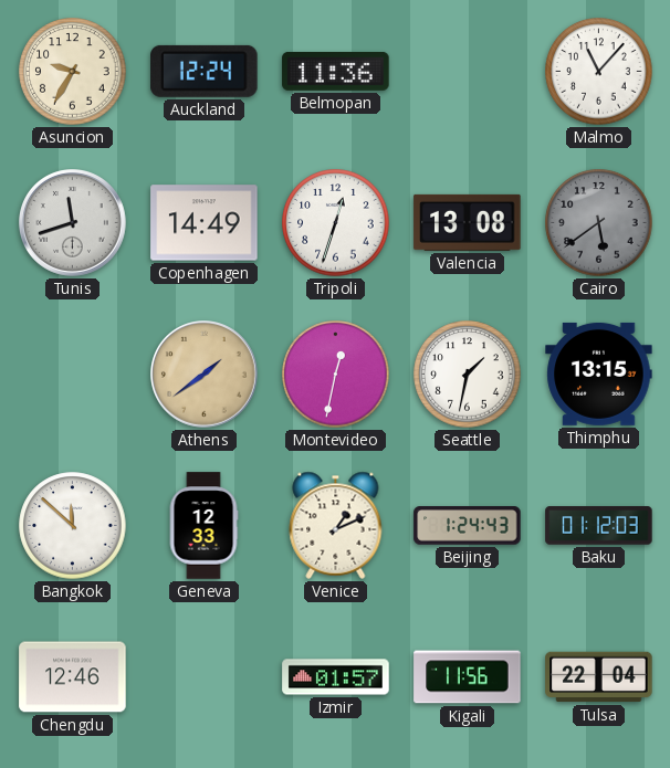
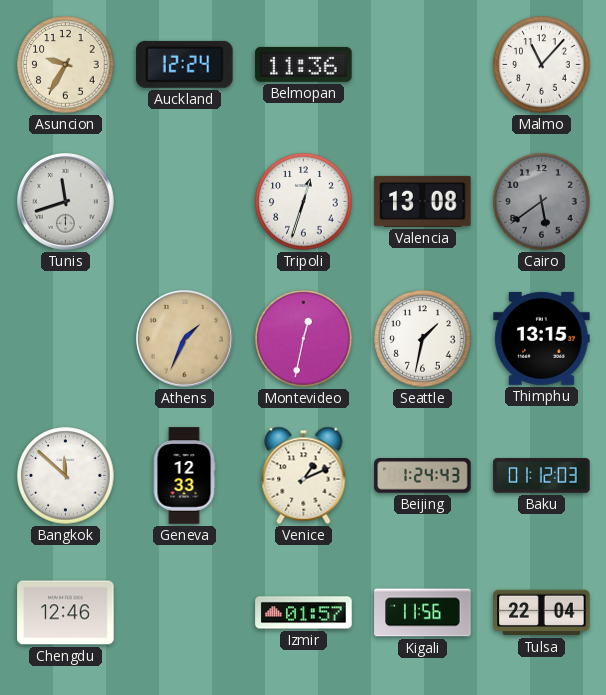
Copenhagen: 14:49 -> none (205, 223)
Athens: 1:39 -> 1:34 (185, 339)
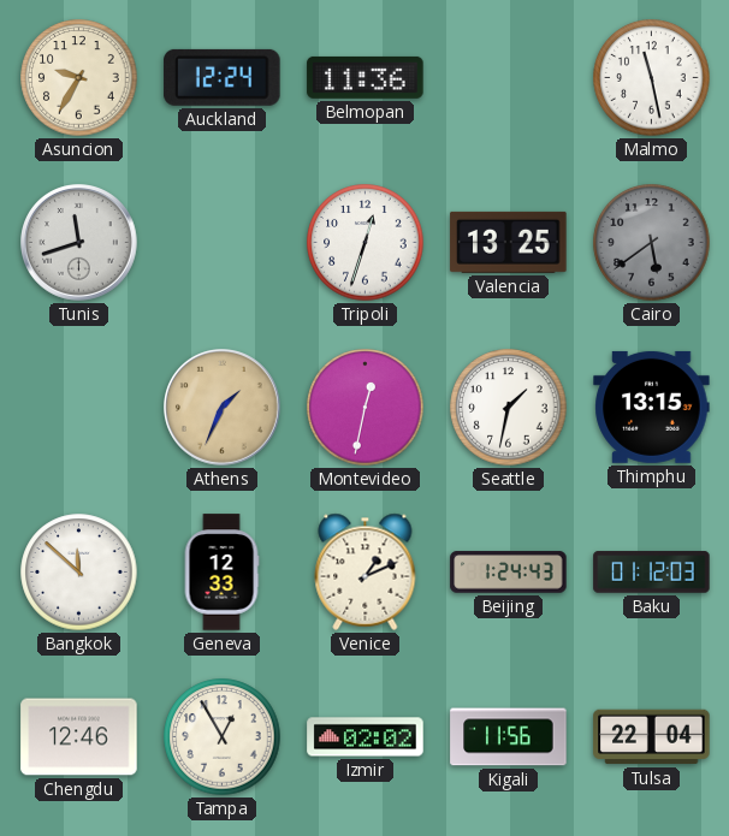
Malmo: 11:07 -> 11:28 (652, 78)
Valencia: 13:08 -> 13:25 (509, 242)
Tampa: none -> 12:55 (223, 737)
Izmir: 01:57 -> 02:02 (366, 737)
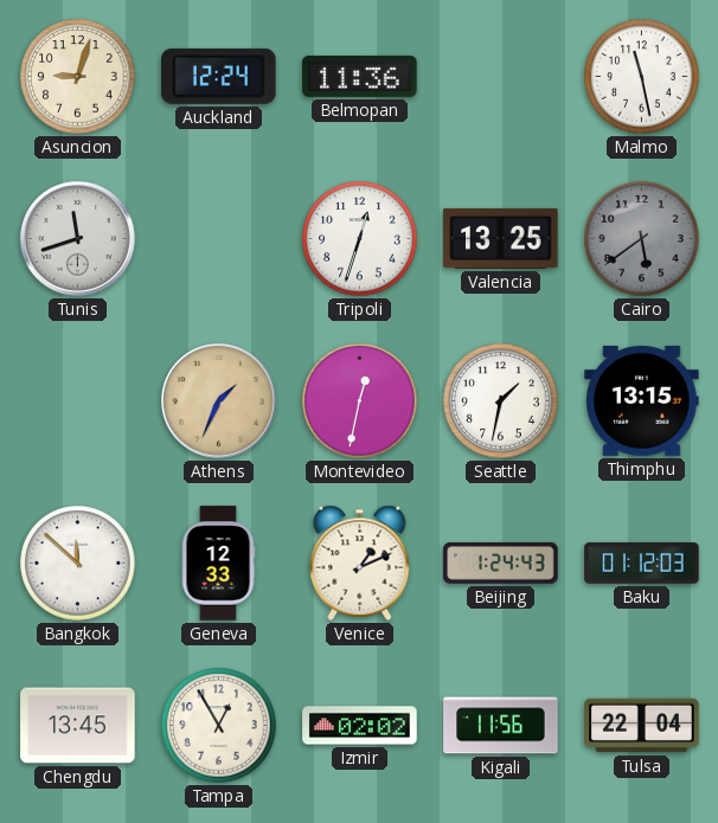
Asuncion: 9:35 -> 9:03 (78, 77)
Chengdu: 12:46 -> 13:45 (78, 726)
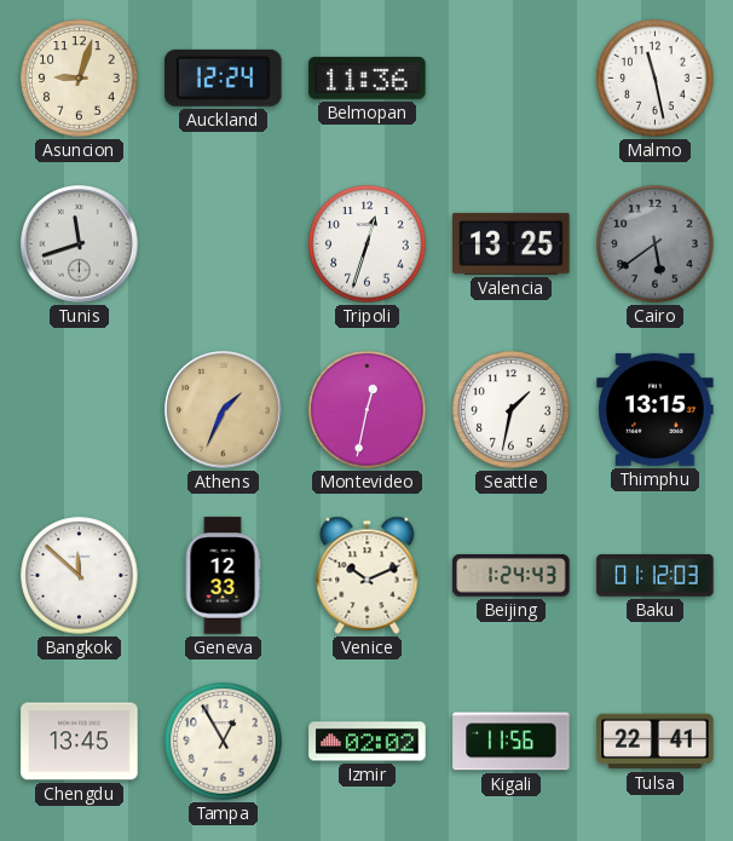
Venice: 1:11 -> 10:11 (368, 575)
Tulsa: 22:04 -> 22:41 (656, 742)
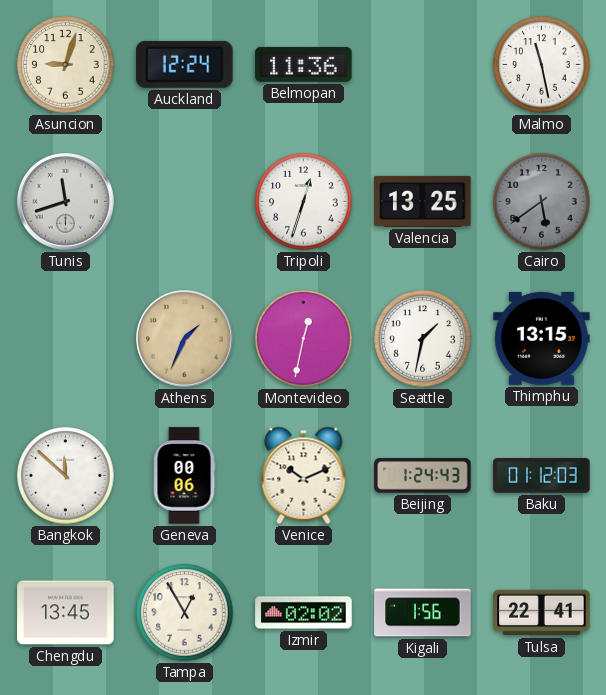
Geneva: 12:33 -> 00:06 (184, 476)
Kigali: 11:56 -> 1:56 (423, 613)
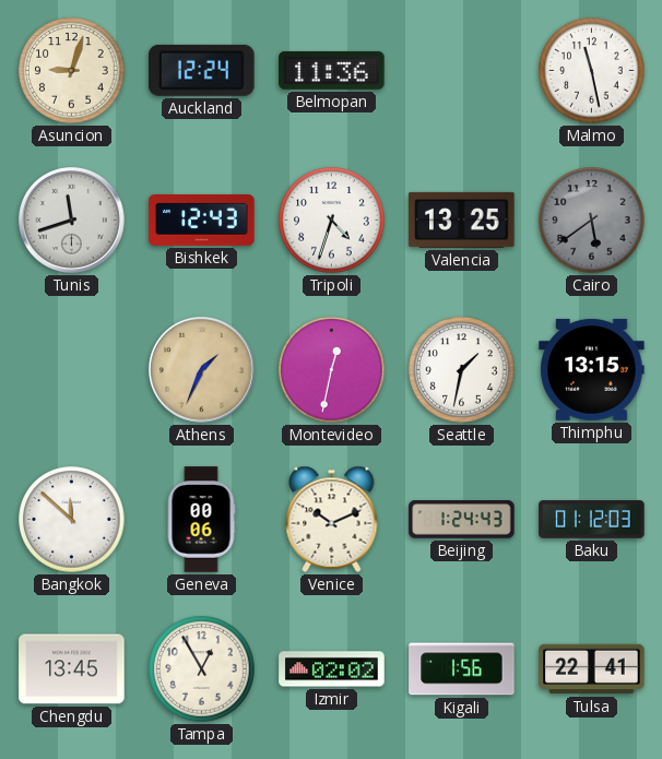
Bishkek: none -> 12:43 (202, 220)
Tripoli: 12:33 -> 4:33 (332, 221)
